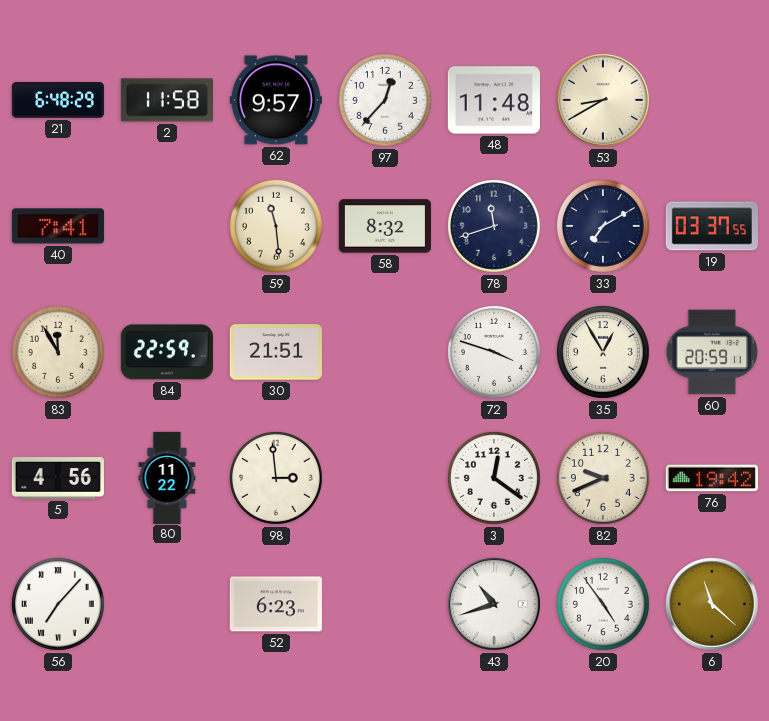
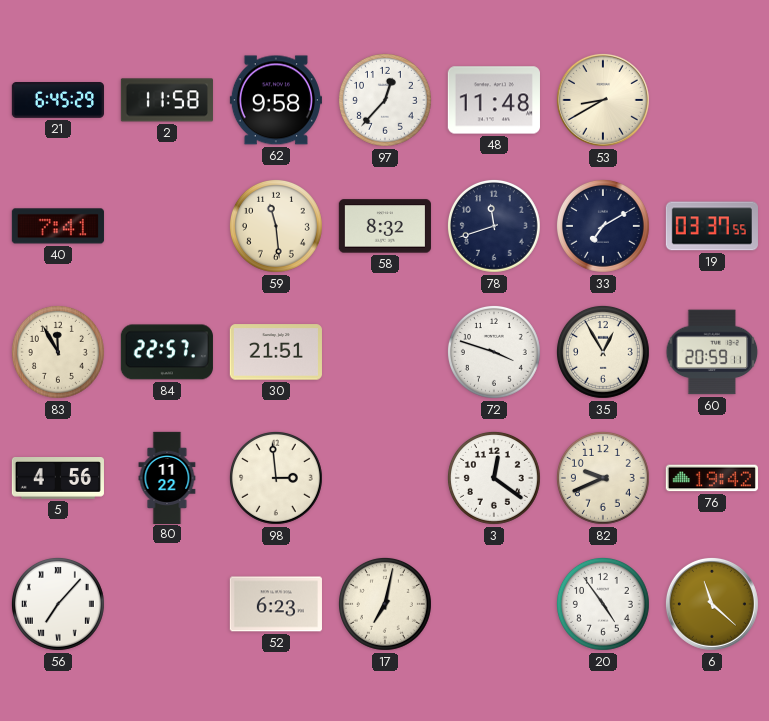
21: 6:48 -> 6:45 (58, 101)
62: 9:57 -> 9:58 (276, 100)
84: 22:59 -> 22:57 (167, 352)
17: none -> 7:02 (385, 604)
43: 10:42 -> none (494, 604)
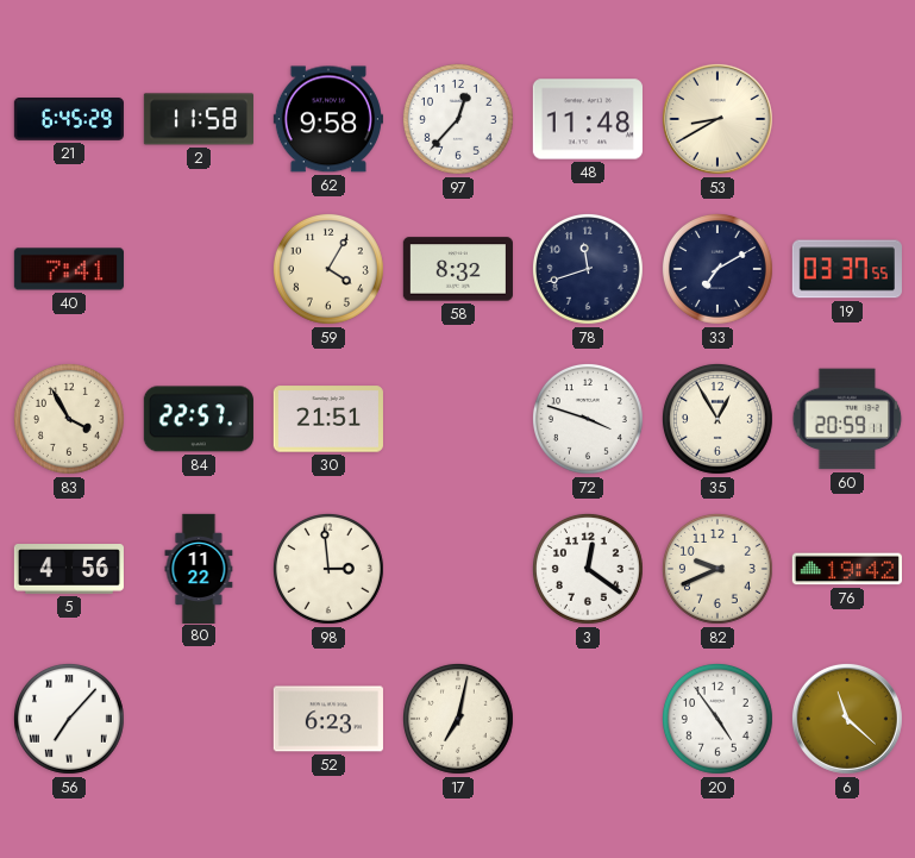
59: 11:29 -> 4:05 (328, 269)
83: 11:55 -> 3:55 (69, 419)
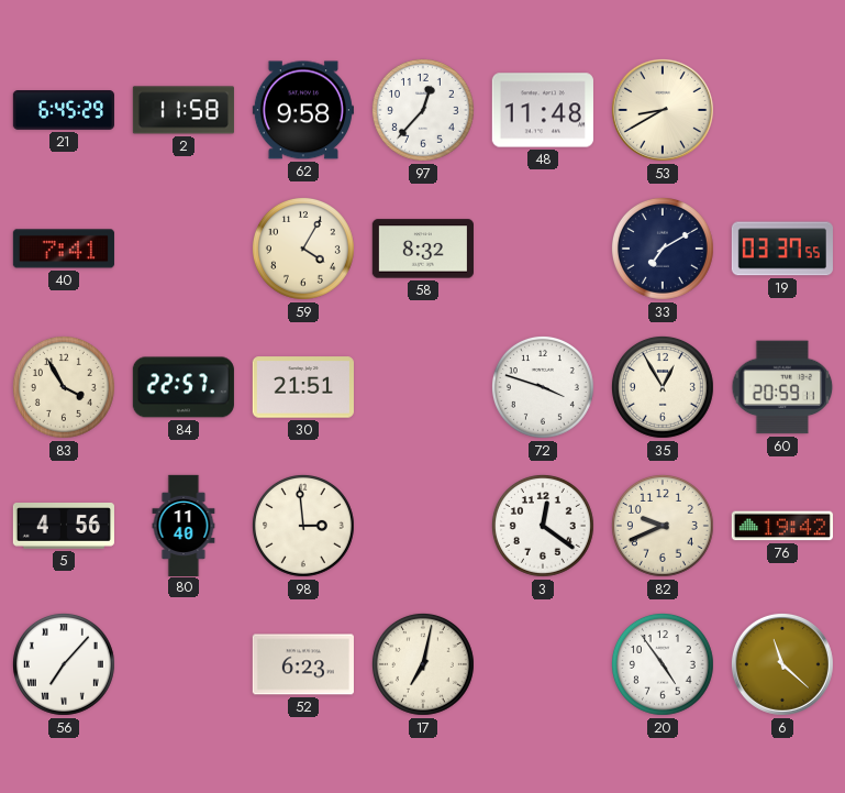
78: 11:42 -> none (588, 269)
80: 11:22 -> 11:40 (184, 525)
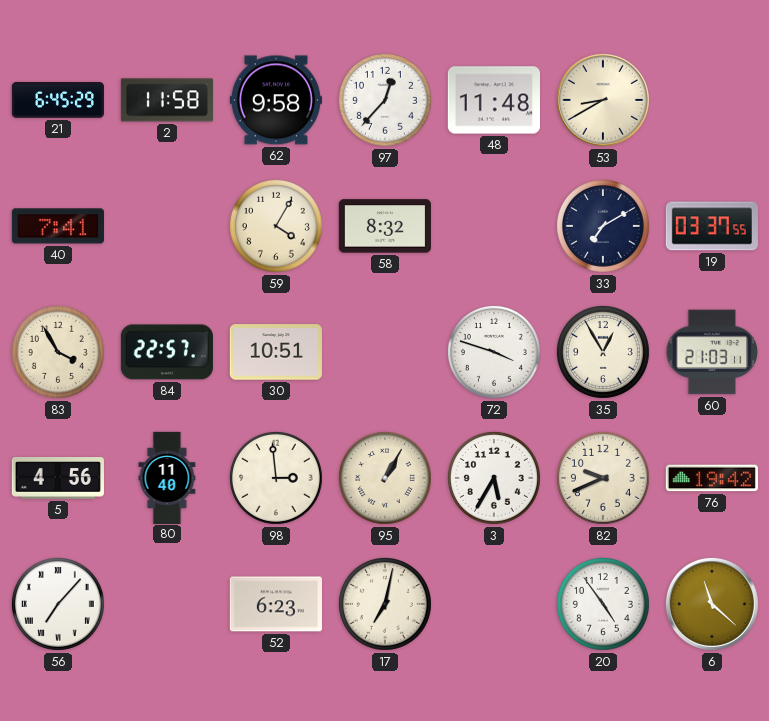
30: 21:51 -> 10:51 (276, 352)
60: 20:59 -> 21:03 (712, 352)
95: none -> 1:05 (385, 478)
3: 12:21 -> 5:35 (494, 478)
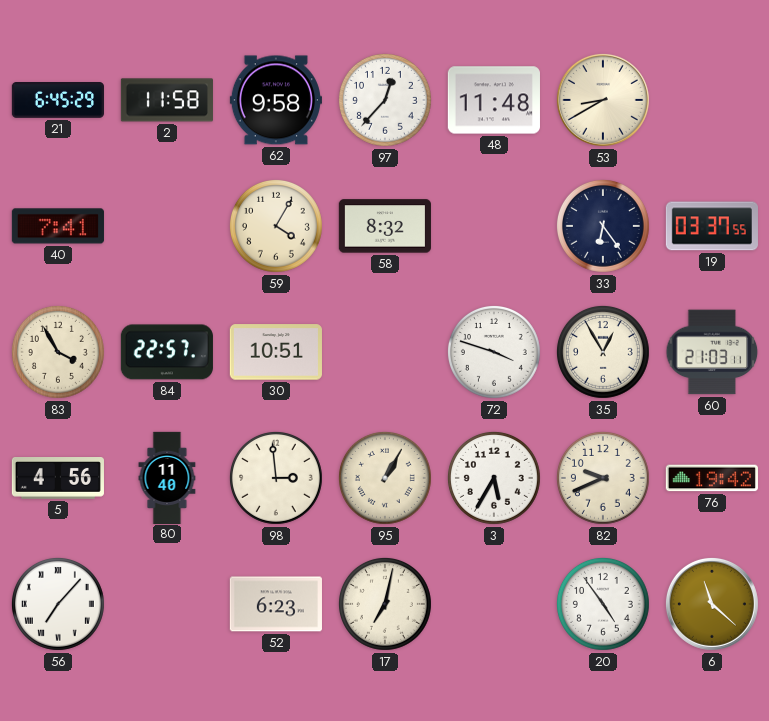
33: 7:10 -> 6:24 (603, 226)
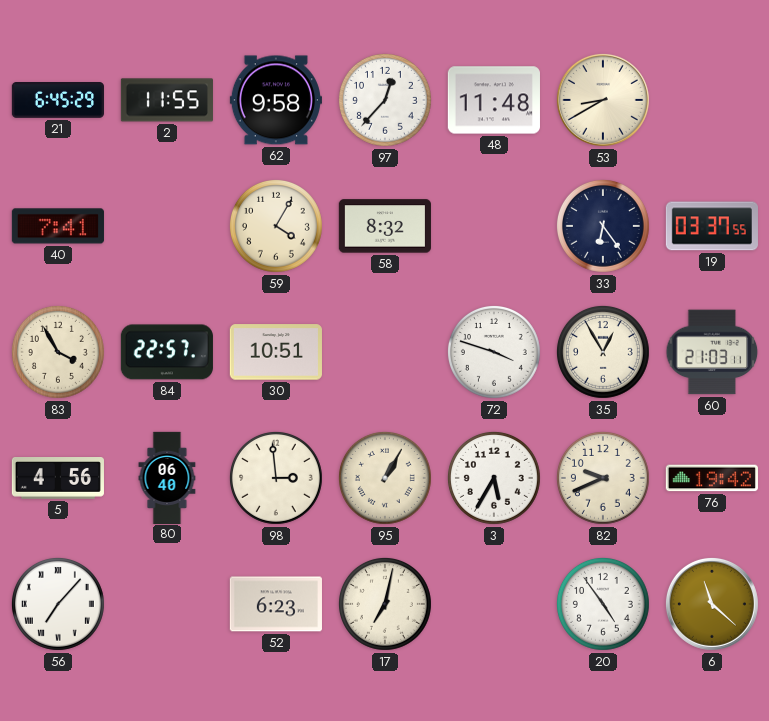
2: 11:58 -> 11:55 (167, 100)
80: 11:40 -> 06:40 (167, 477)
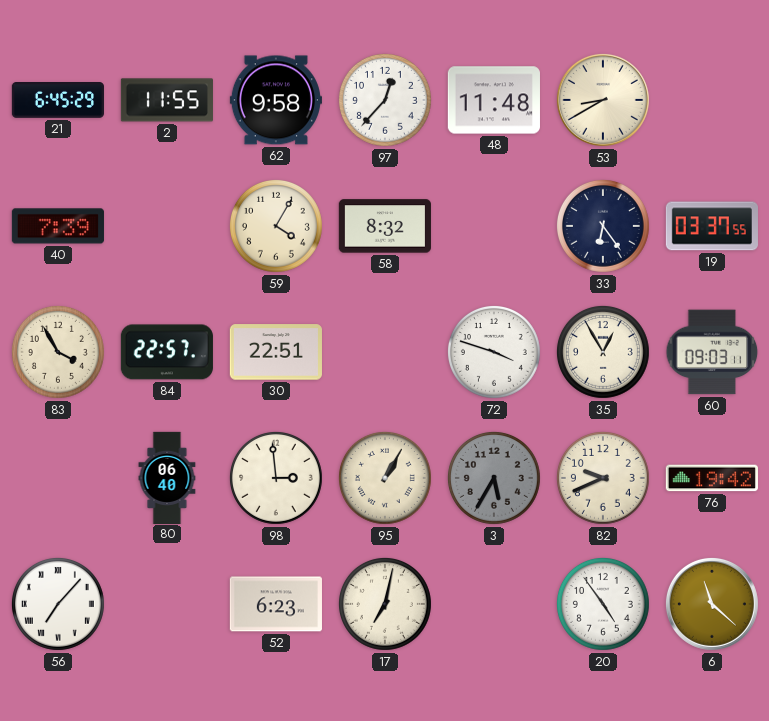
40: 7:41 -> 7:39 (58, 226)
30: 10:51 -> 22:51 (276, 352)
60: 21:03 -> 09:03 (712, 352)
5: 4:56 -> none (58, 479)
3 dial: white -> grey (494, 478)
